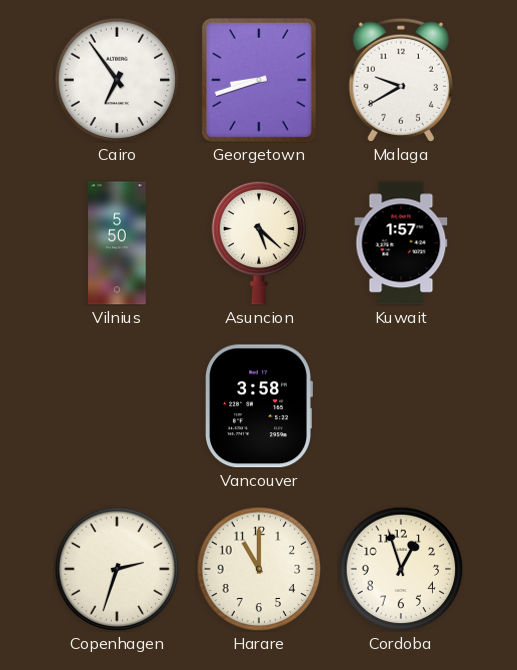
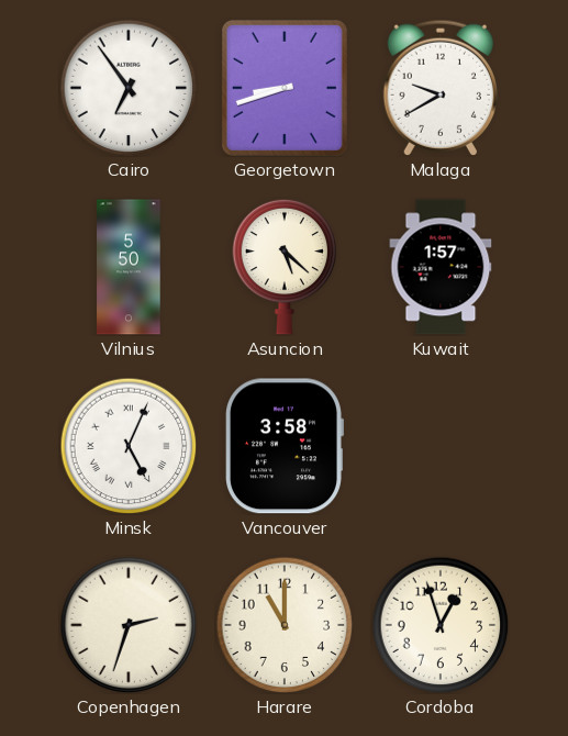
Minsk: none -> 5:04 (129, 446)
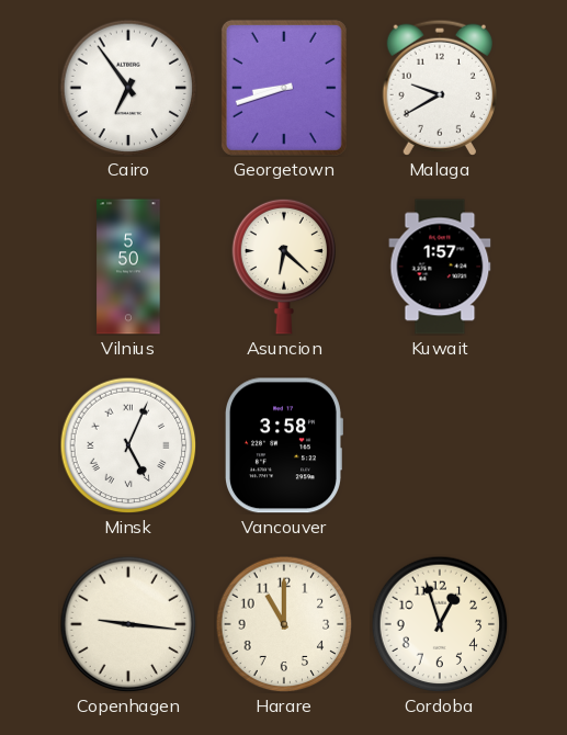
Asuncion: 5:22 -> 6:22 (284, 267)
Copenhagen: 2:33 -> 9:16 (128, 624)
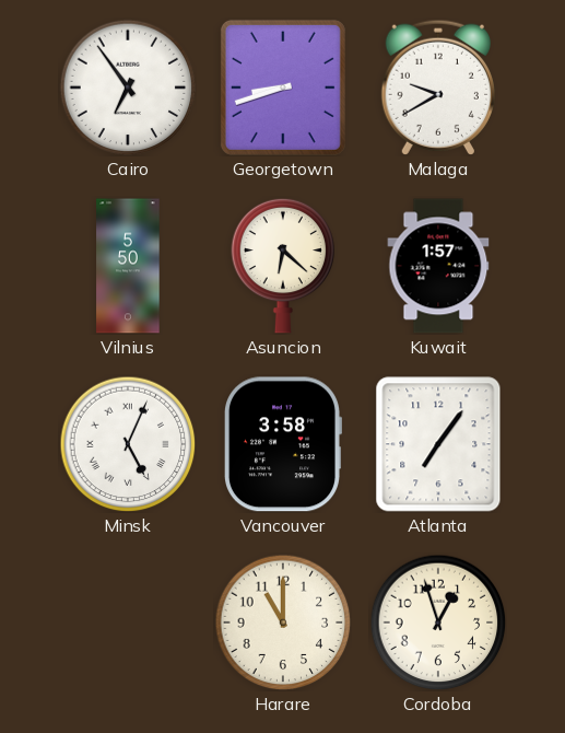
Atlanta: none -> 7:06 (438, 444)
Copenhagen: 9:16 -> none (128, 624)
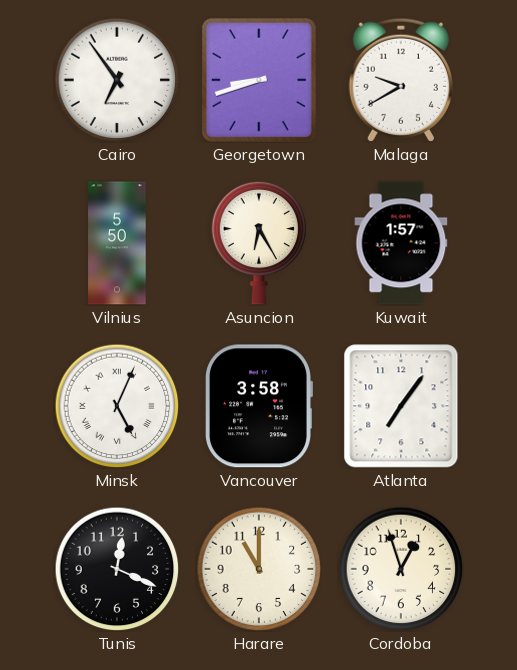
Asuncion: 6:22 -> 6:25 (259, 243)
Tunis: none -> 12:19 (117, 569)
